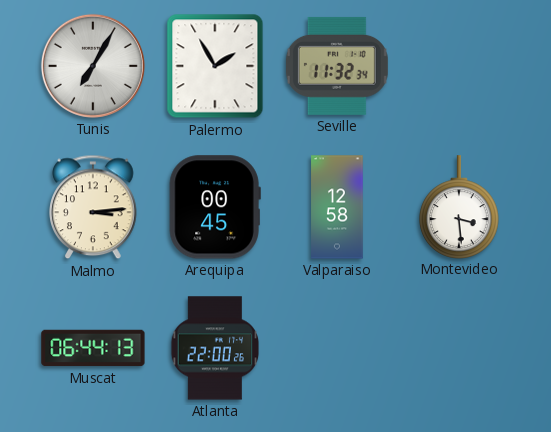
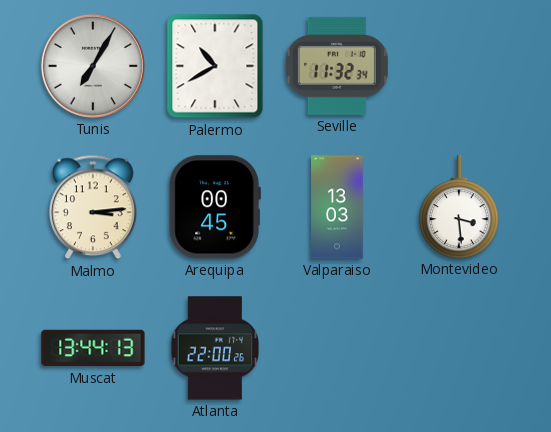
Palermo: 1:55 -> 10:40 (215, 66)
Valparaiso: 12:58 -> 13:03 (337, 207)
Muscat: 06:44 -> 13:44 (93, 348)
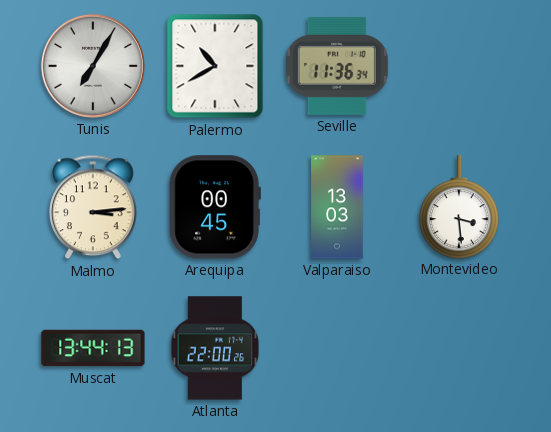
Seville: 11:32 -> 11:36 (337, 66)
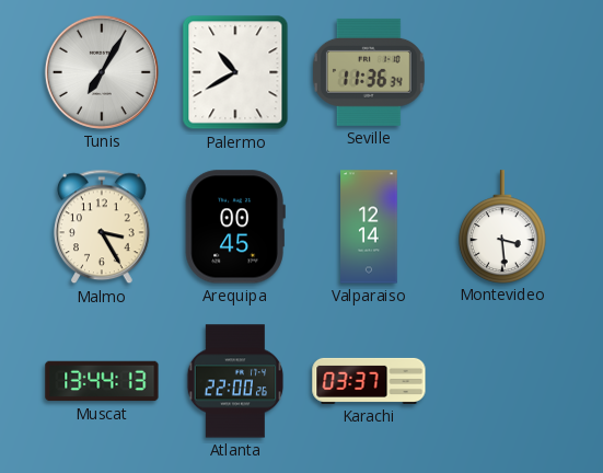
Malmo: 3:14 -> 3:25 (103, 227)
Valparaiso: 13:03 -> 12:14 (369, 227)
Karachi: none -> 03:37 (369, 381)
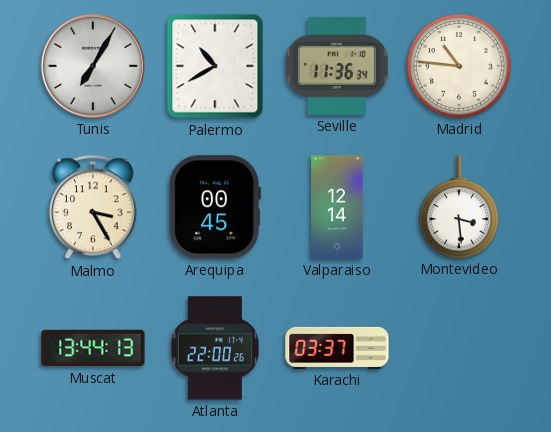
Madrid: none -> 10:46 (460, 67)
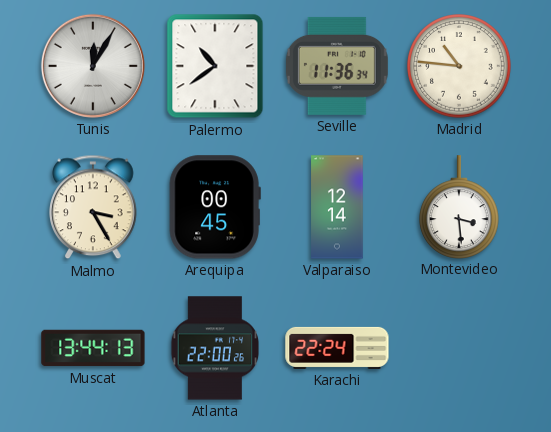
Tunis: 7:05 -> 12:05 (93, 66)
Palermo: 10:40 -> 10:39 (215, 66)
Karachi: 03:37 -> 22:24 (337, 348)
